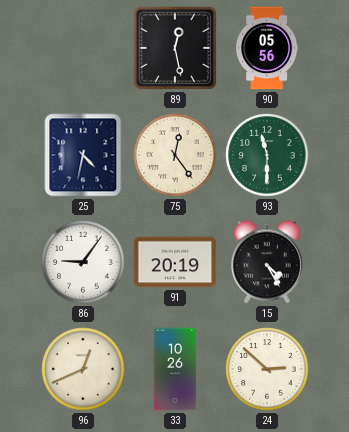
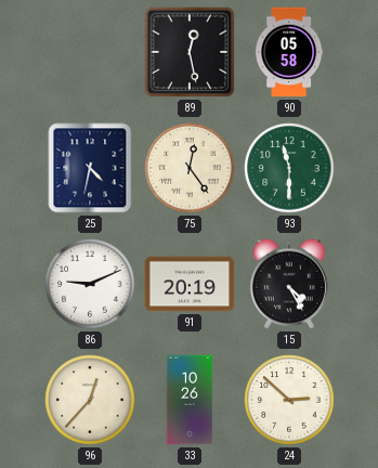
90: 05:56 -> 05:58 (289, 52)
86: 9:06 -> 9:11 (90, 284)
96: 12:41 -> 12:37 (90, 400)
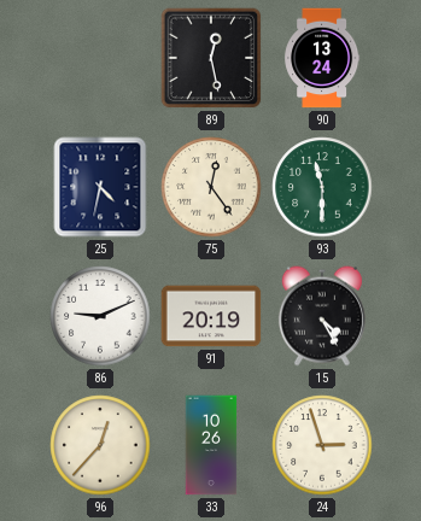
90: 05:58 -> 13:24 (322, 58)
24: 2:52 -> 2:57 (322, 445)
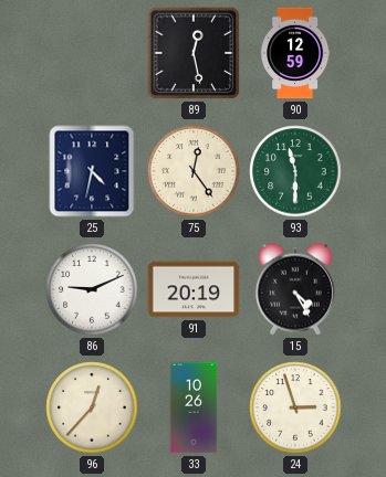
90: 13:24 -> 12:59 (295, 53)
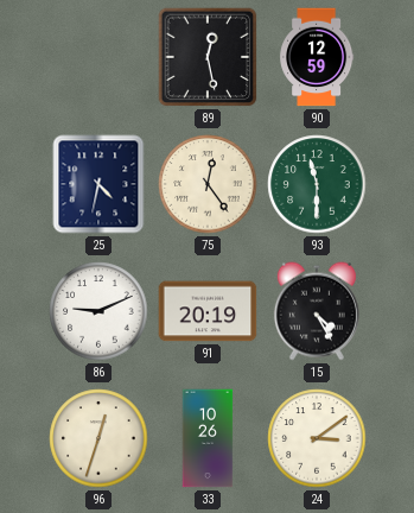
96: 12:37 -> 12:33 (98, 438)
24: 2:57 -> 3:09 (317, 438)
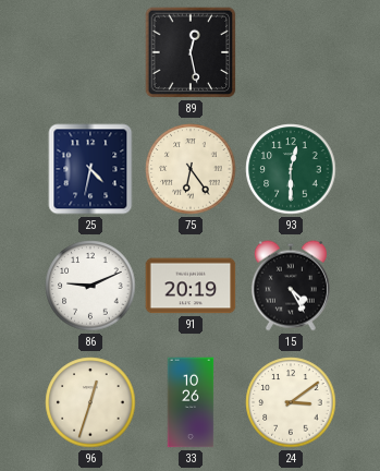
90: 12:59 -> none (317, 57)
75: 12:24 -> 6:24 (191, 169)
93: 11:30 -> 12:30 (291, 169)
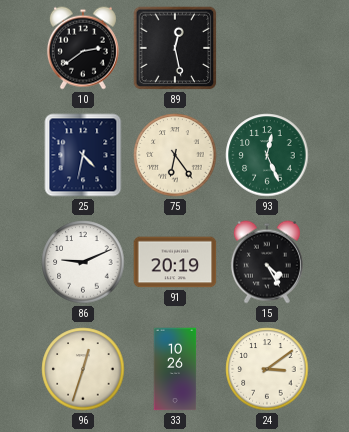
10: none -> 2:39 (83, 48)
93: 12:30 -> 12:26 (267, 155)
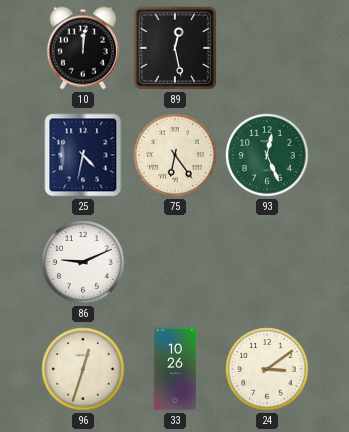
10: 2:39 -> 12:01 (83, 48)
91: 20:19 -> none (175, 262)
15: 4:25 -> none (267, 262)
